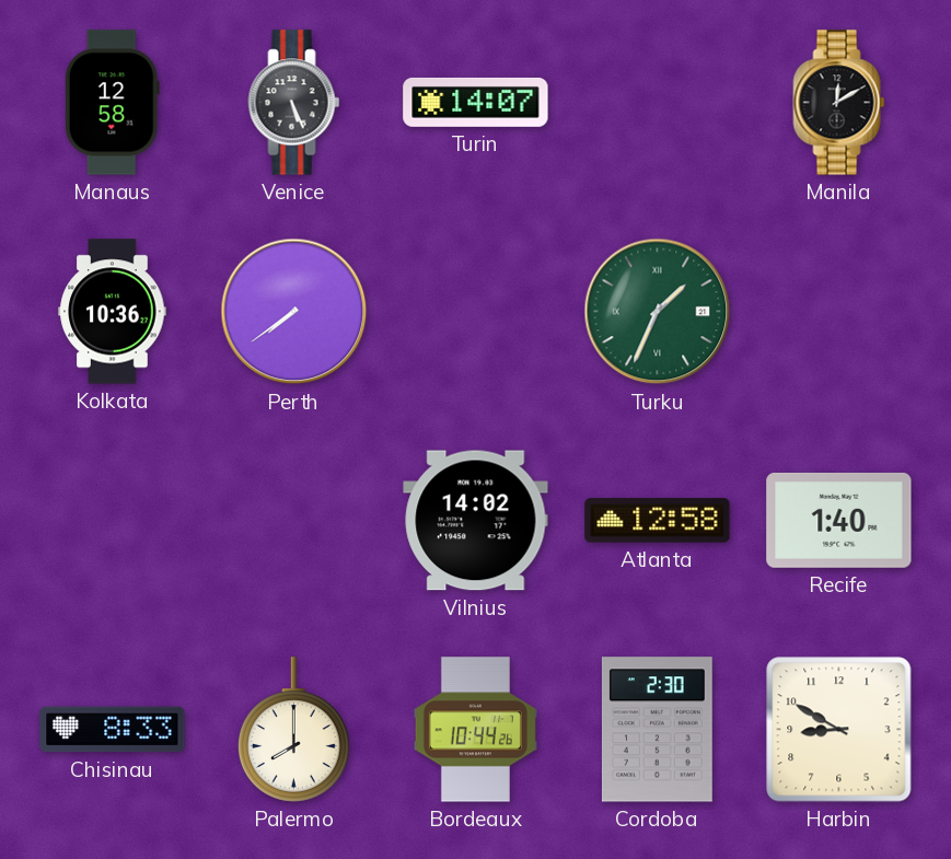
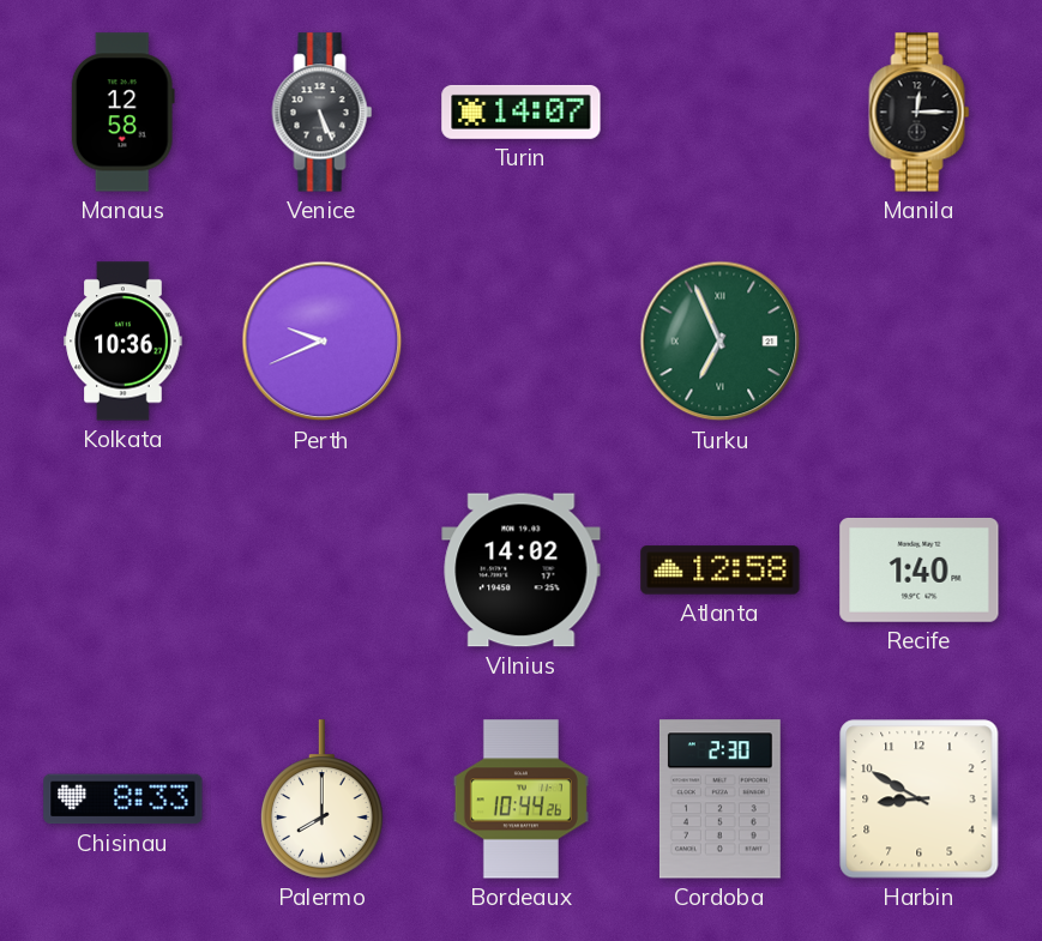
Manila: 12:10 -> 12:15 (920, 113)
Perth: 7:39 -> 9:41 (323, 342)
Turku: 1:34 -> 6:56 (721, 342)
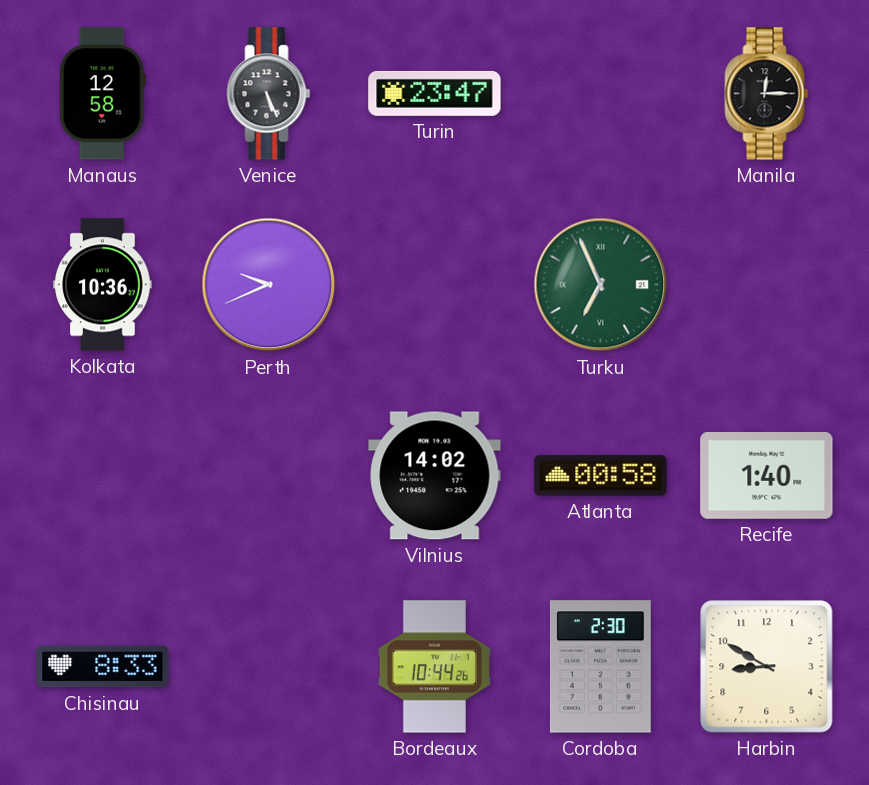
Turin: 14:07 -> 23:47 (435, 93)
Atlanta: 12:58 -> 00:58 (601, 476)
Palermo: 8:00 -> none (323, 800)
